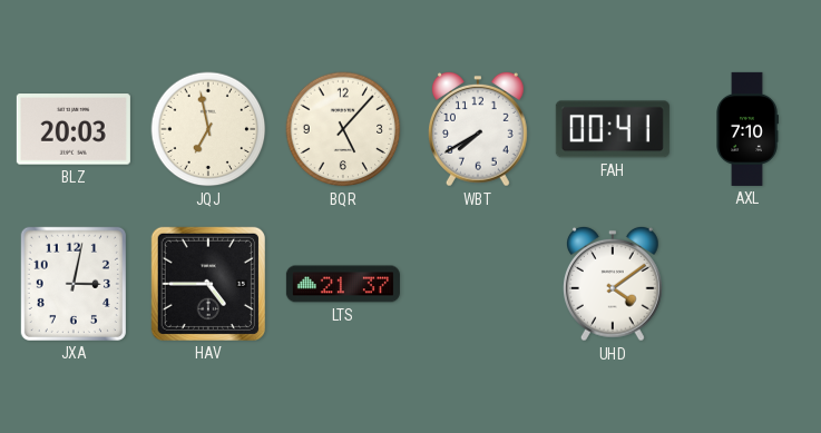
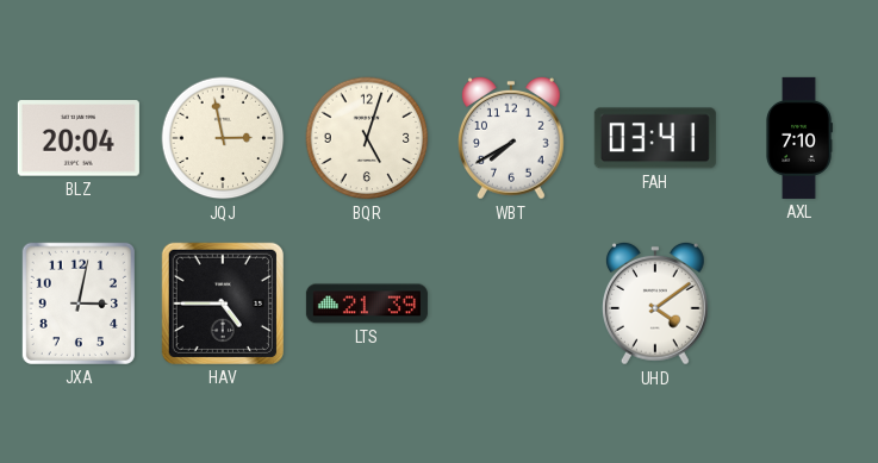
BLZ: 20:03 -> 20:04 (79, 138)
JQJ: 6:58 -> 2:58 (223, 138)
BQR: 5:07 -> 5:03 (367, 138)
FAH: 00:41 -> 03:41 (655, 138)
LTS: 21:37 -> 21:39 (367, 304)
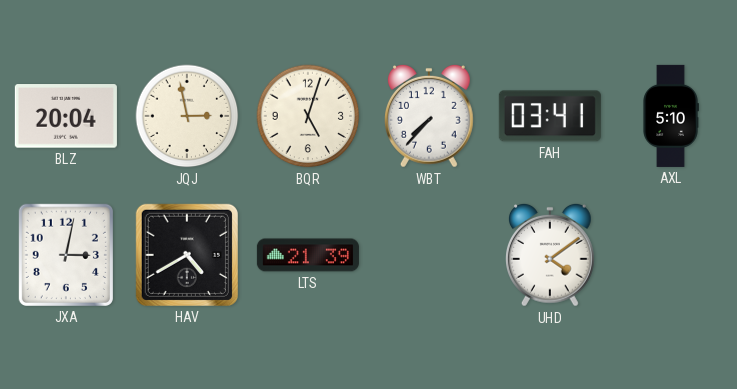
WBT: 7:40 -> 7:37 (430, 116)
AXL: 7:10 -> 5:10 (671, 116)
HAV: 4:45 -> 4:40 (187, 255)
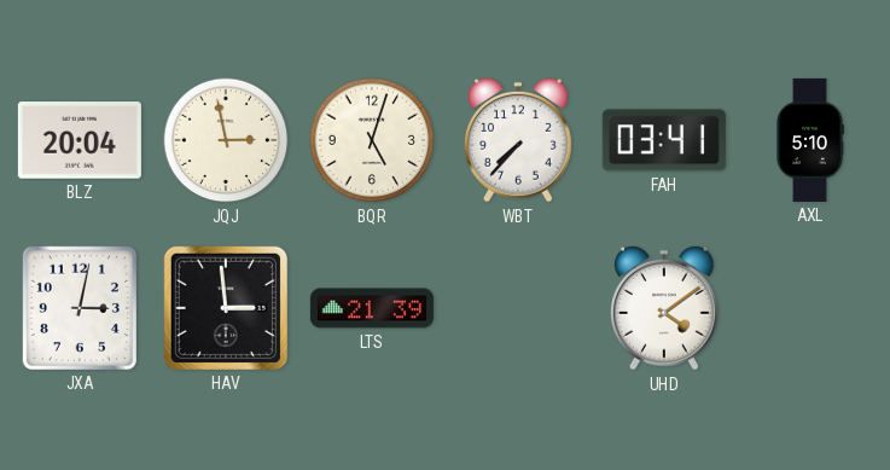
HAV: 4:40 -> 2:59 (226, 308)
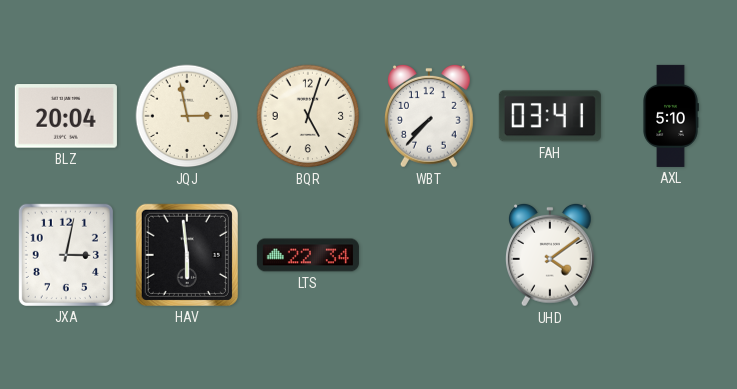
HAV: 2:59 -> 5:59 (187, 255)
LTS: 21:39 -> 22:34 (308, 255)
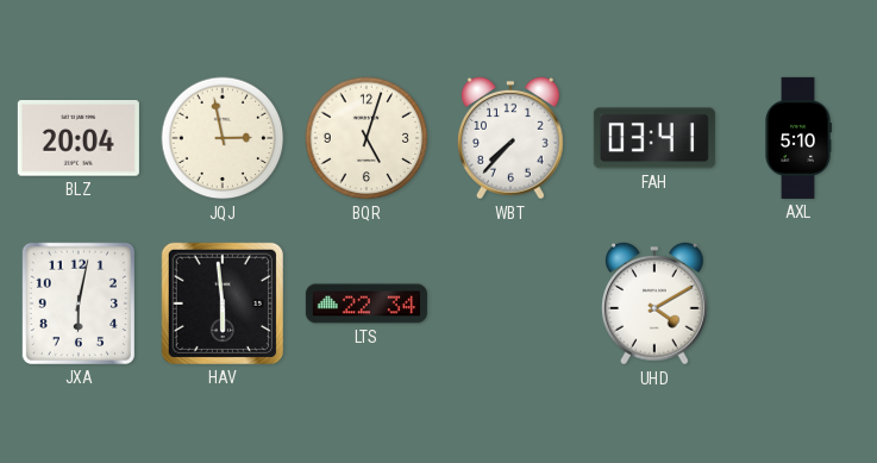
JXA: 3:02 -> 6:02 (79, 304)
UHD: 4:09 -> 4:10 (656, 304)
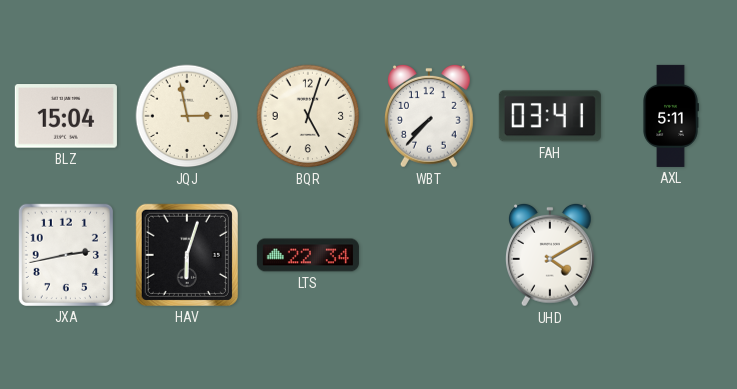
BLZ: 20:04 -> 15:04 (66, 116)
AXL: 5:10 -> 5:11 (671, 116)
JXA: 6:02 -> 2:43 (66, 255)
HAV: 5:59 -> 6:03 (187, 255)
